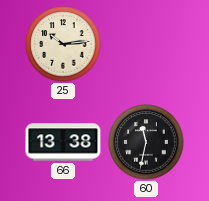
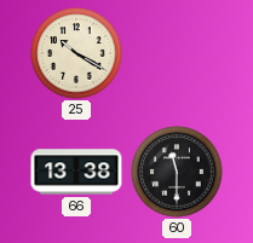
25: 10:14 -> 10:20 (76, 53)
60: 11:32 -> 11:30 (177, 172)
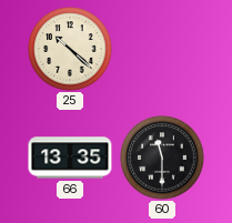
25: 10:20 -> 10:22 (70, 49)
66: 13:38 -> 13:35 (70, 158)
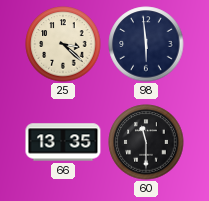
25: 10:22 -> 3:22 (63, 44)
98: none -> 5:59 (146, 44)
